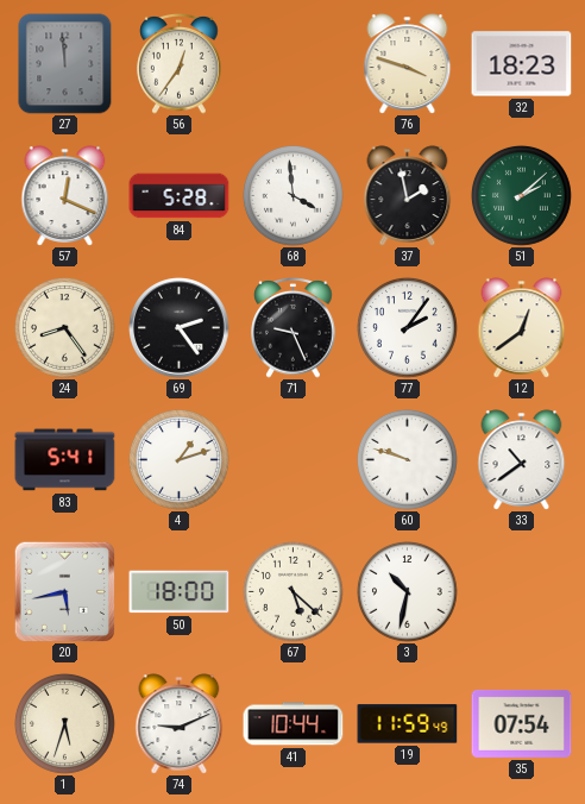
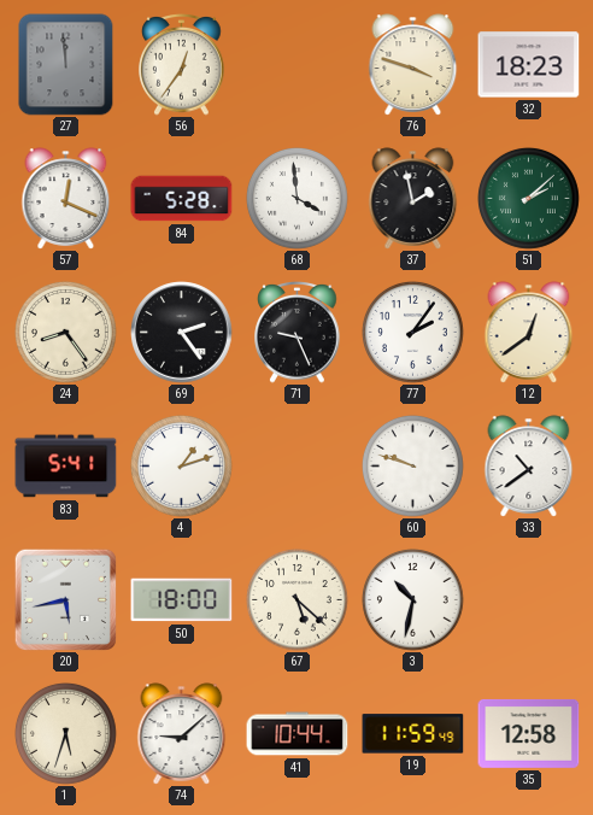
74: 9:11 -> 9:08 (182, 734)
35: 07:54 -> 12:58 (529, 733)
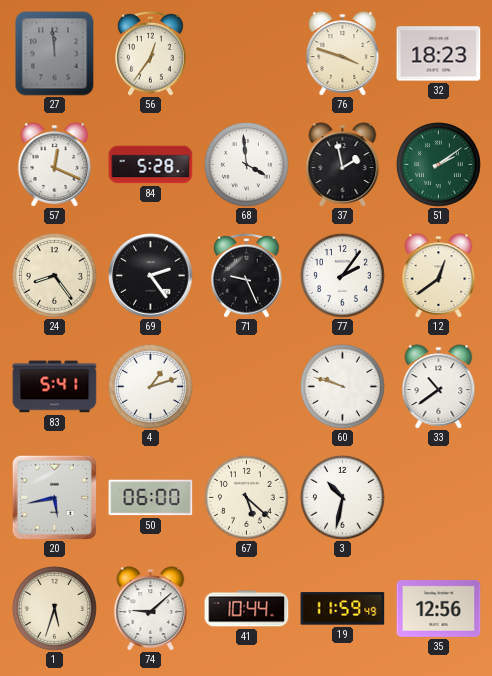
51: 2:08 -> 2:09 (439, 165)
50: 18:00 -> 06:00 (151, 498)
35: 12:58 -> 12:56 (439, 608)
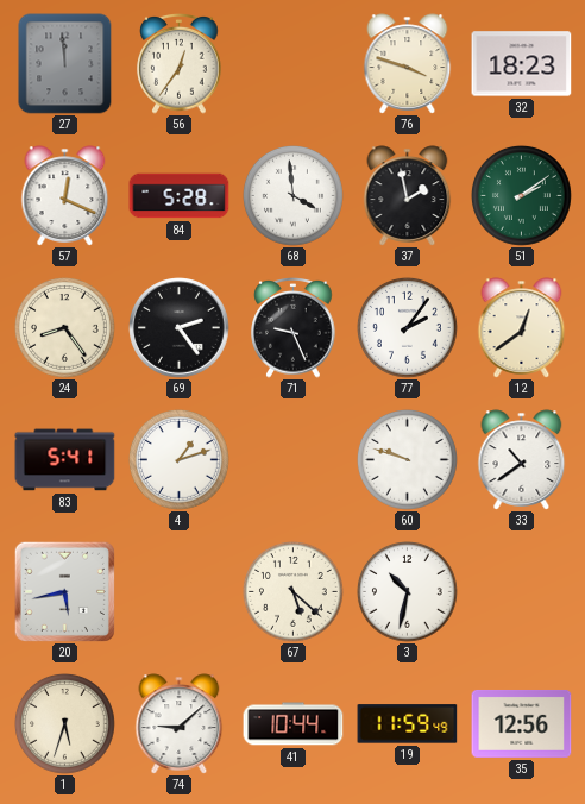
50: 06:00 -> none (151, 498)
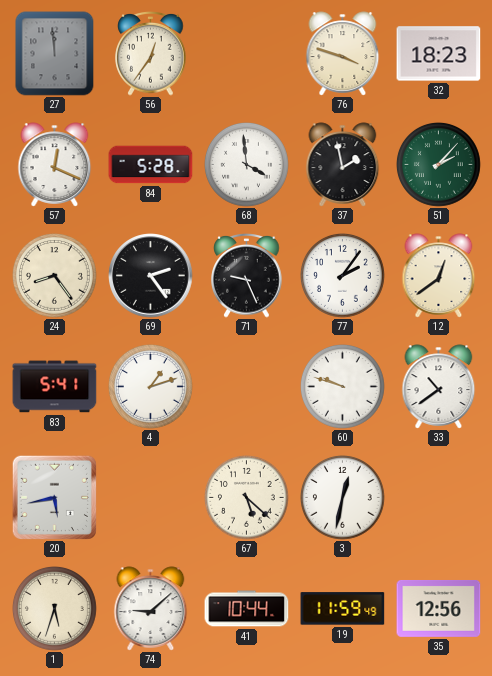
51: 2:09 -> 2:07 (439, 165)
3: 10:32 -> 12:32 (343, 498)
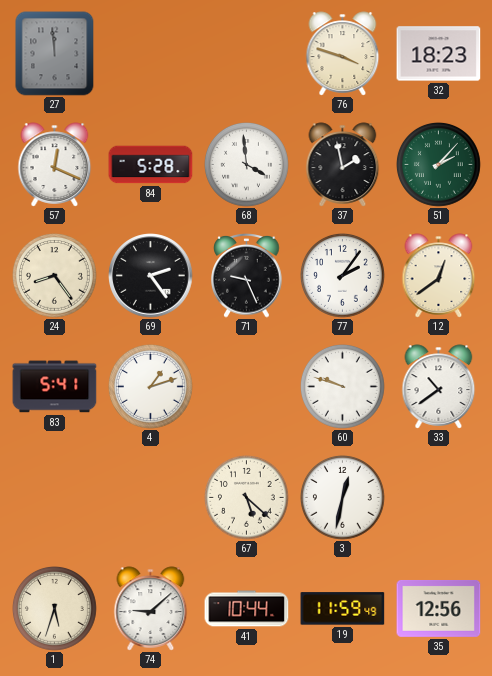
56: 12:36 -> none (151, 54)
20: 5:43 -> none (54, 497)
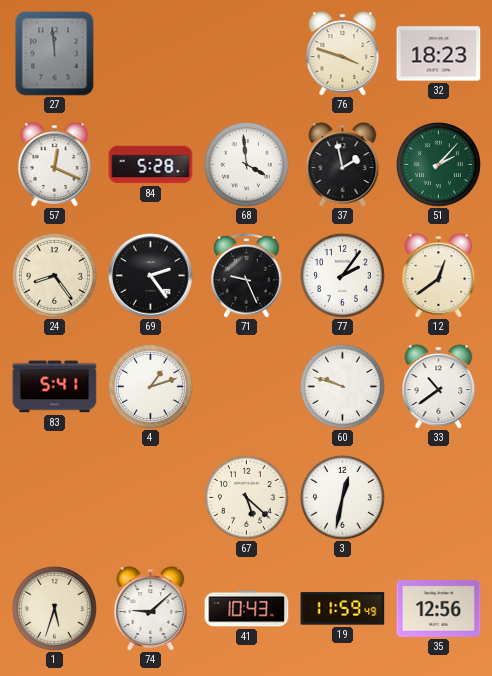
41: 10:44 -> 10:43 (247, 609)
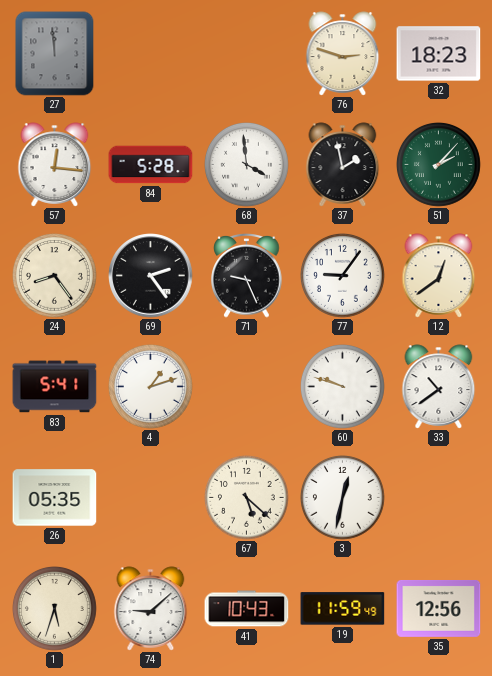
76: 3:48 -> 2:48 (343, 54)
57: 12:19 -> 12:16 (55, 165)
77: 2:06 -> 9:06 (343, 276)
26: none -> 05:35 (55, 498)
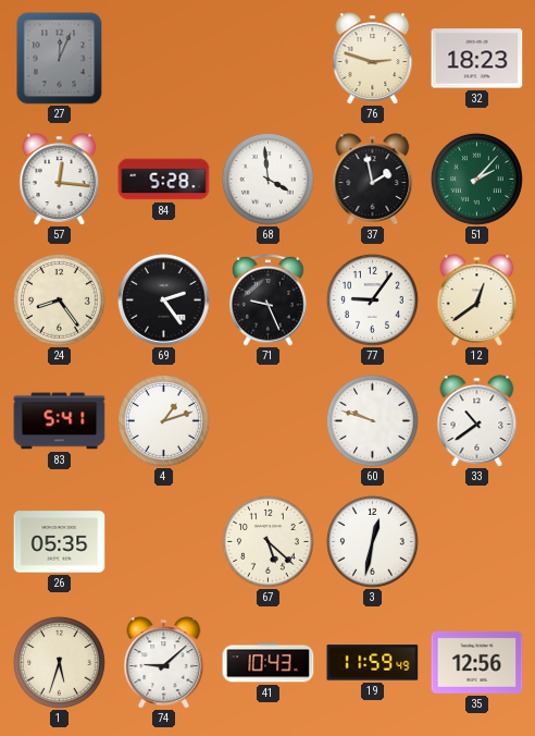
27: 11:59 -> 12:04 (60, 59)
